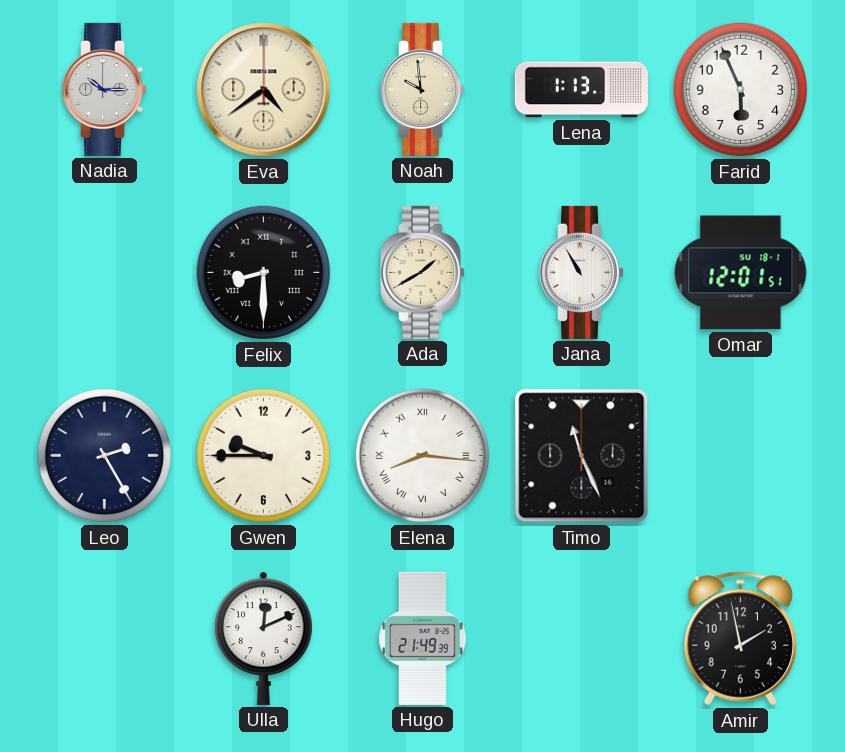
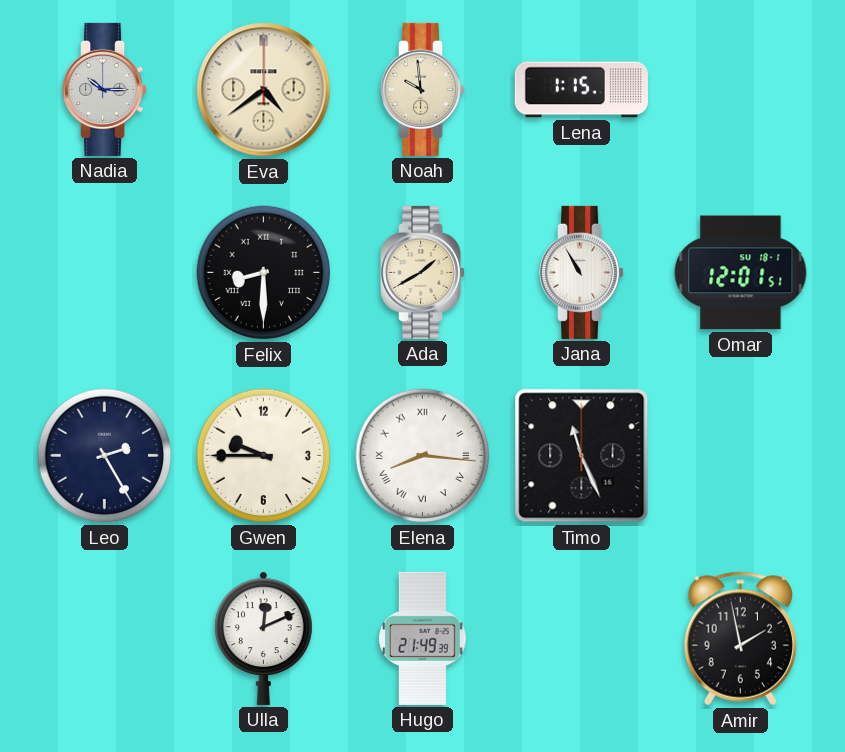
Lena: 1:13 -> 1:15 (581, 90)
Farid: 5:56 -> none (741, 90)
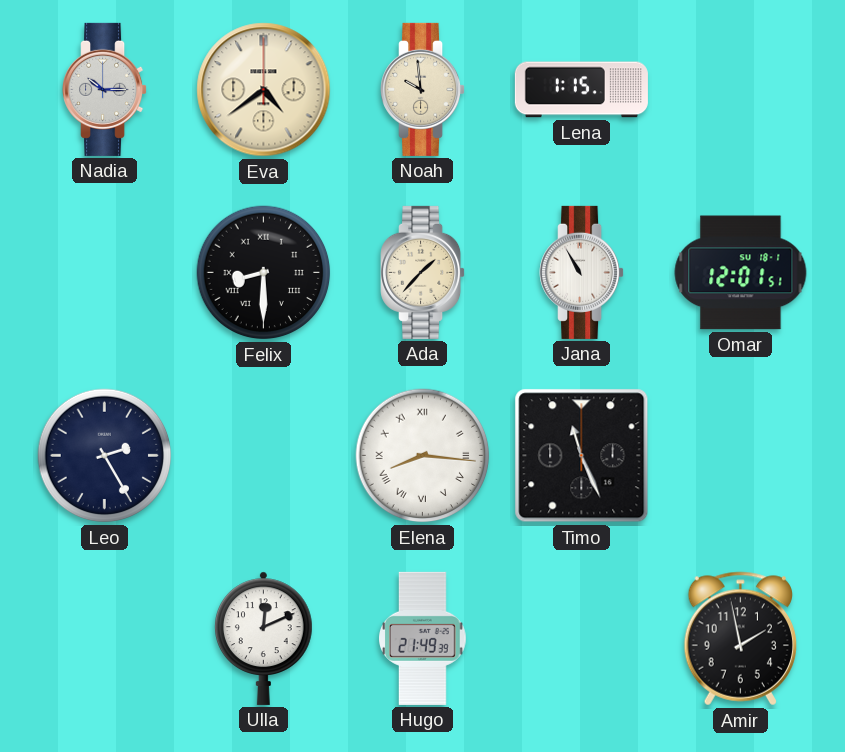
Ada: 1:40 -> 1:37 (423, 272)
Gwen: 9:45 -> none (264, 456)
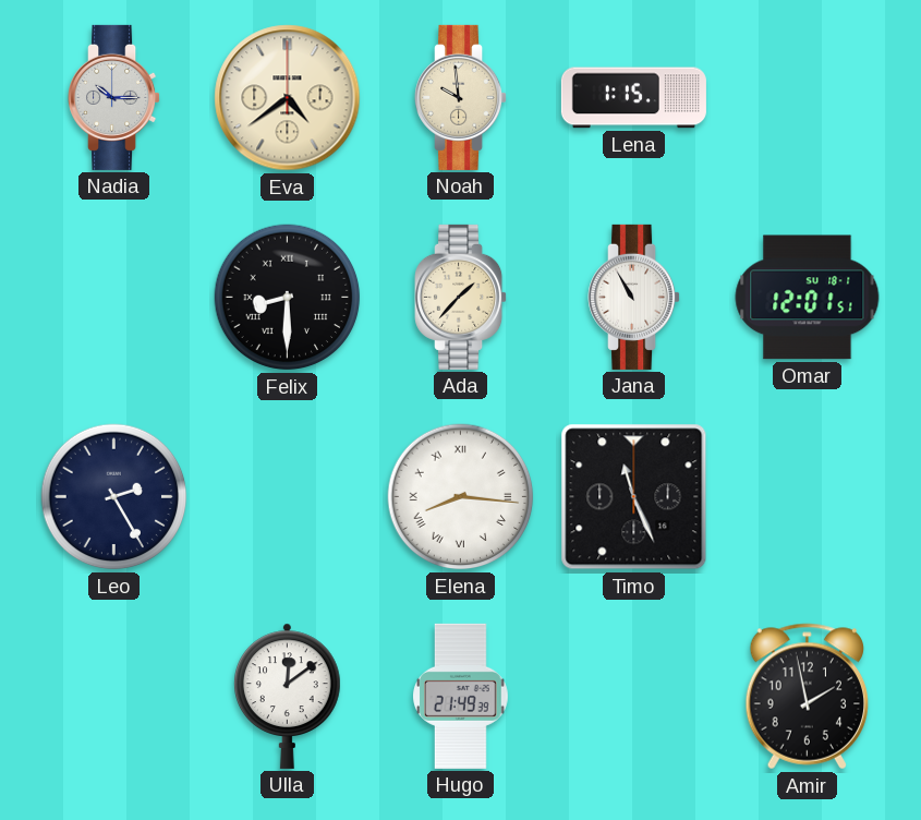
Ulla: 12:11 -> 12:09 (288, 696)
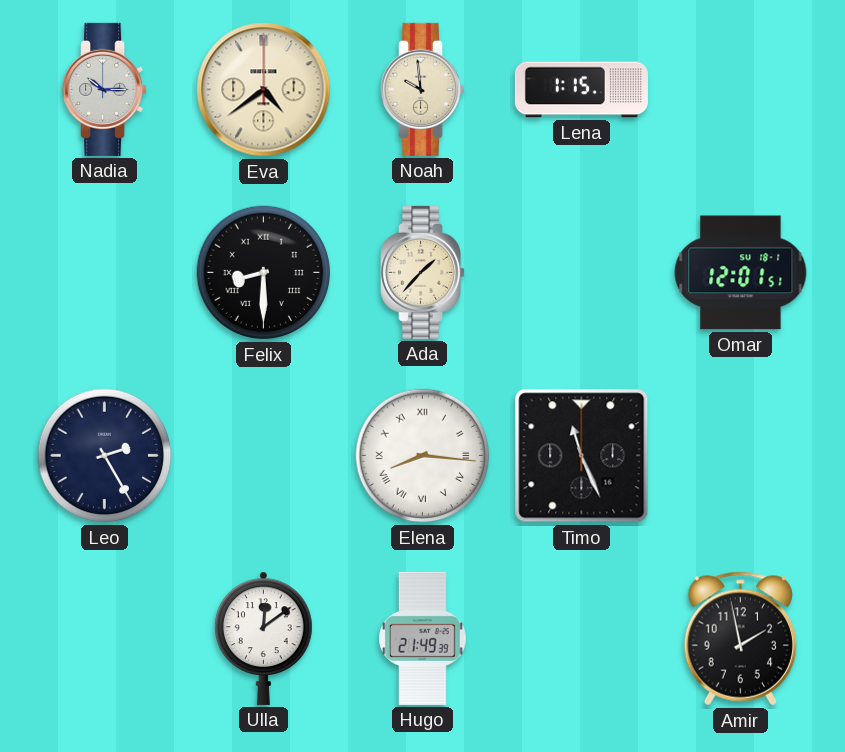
Jana: 10:55 -> none (634, 297)
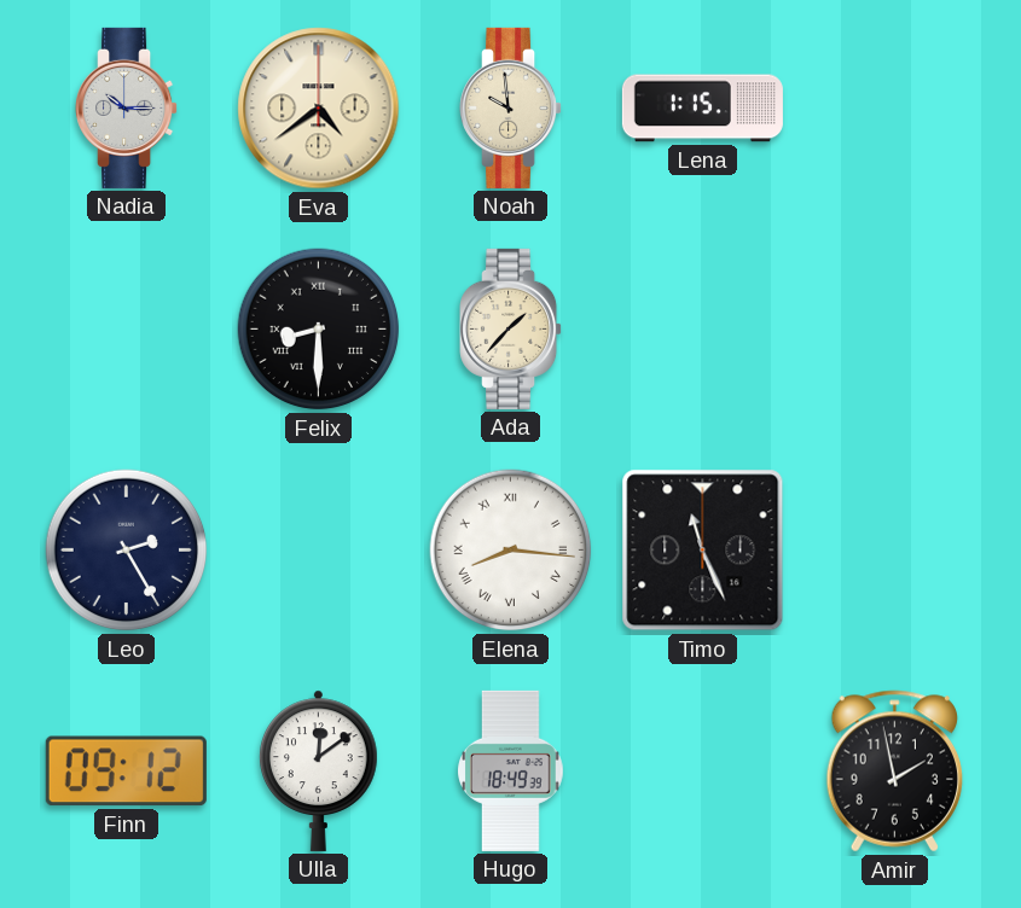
Omar: 12:01 -> none (741, 273)
Finn: none -> 09:12 (126, 772)
Hugo: 21:49 -> 18:49 (511, 770)
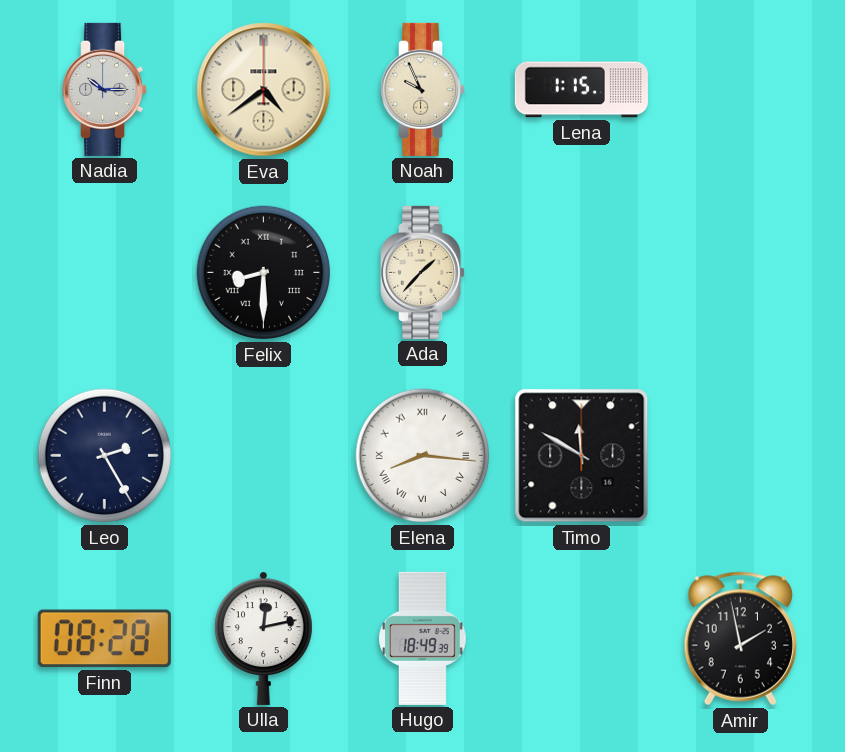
Noah: 9:59 -> 9:56 (423, 89)
Timo: 11:26 -> 11:50 (582, 456)
Finn: 09:12 -> 08:28 (104, 639)
Ulla: 12:09 -> 12:13 (264, 638)
